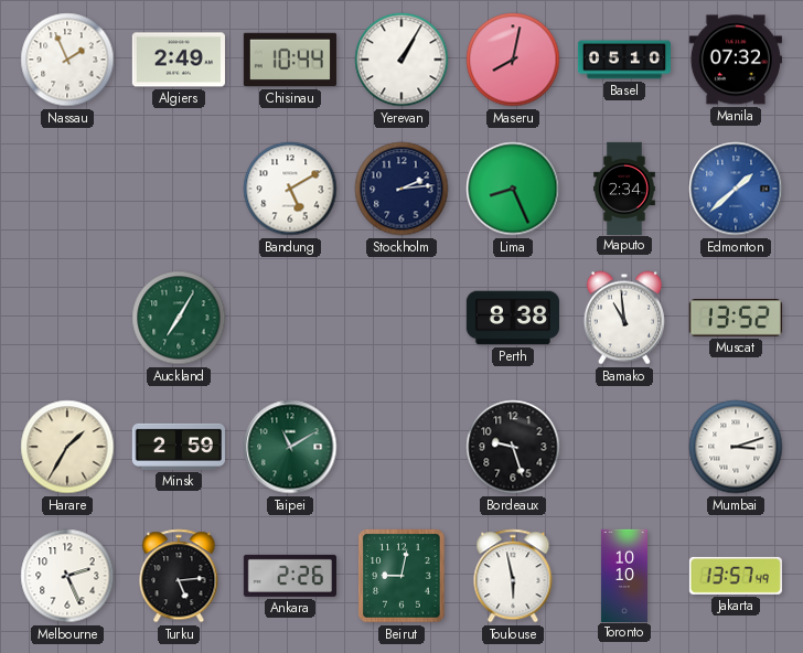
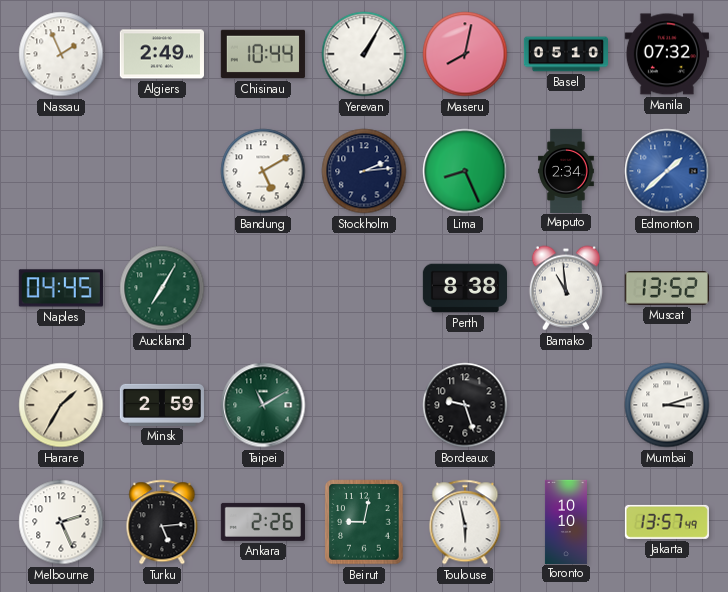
Naples: none -> 04:45 (61, 288)
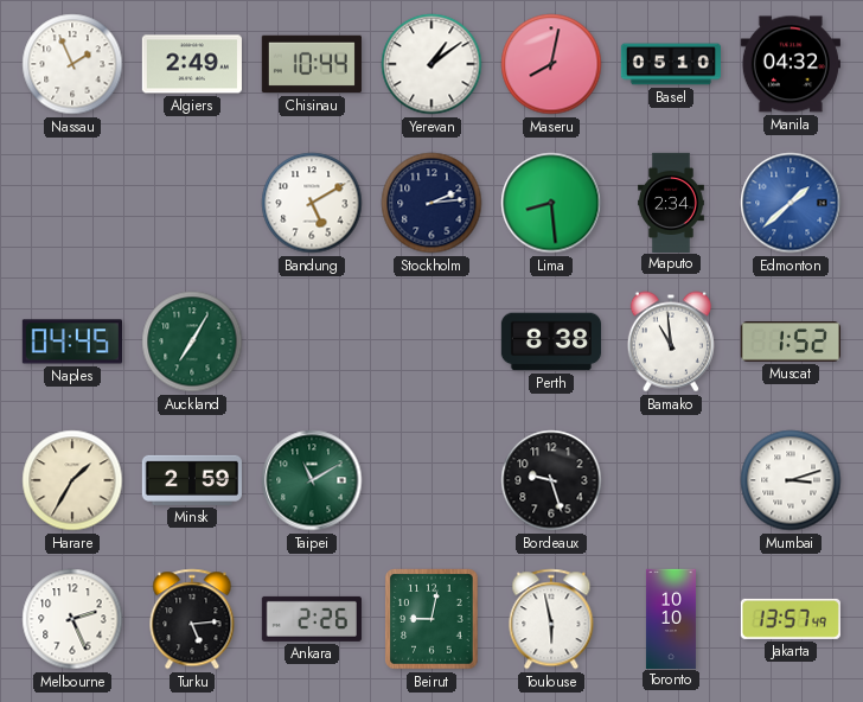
Yerevan: 1:05 -> 1:09 (431, 64)
Manila: 07:32 -> 04:32 (791, 64)
Lima: 8:26 -> 8:29 (551, 203)
Muscat: 13:52 -> 1:52 (791, 342)
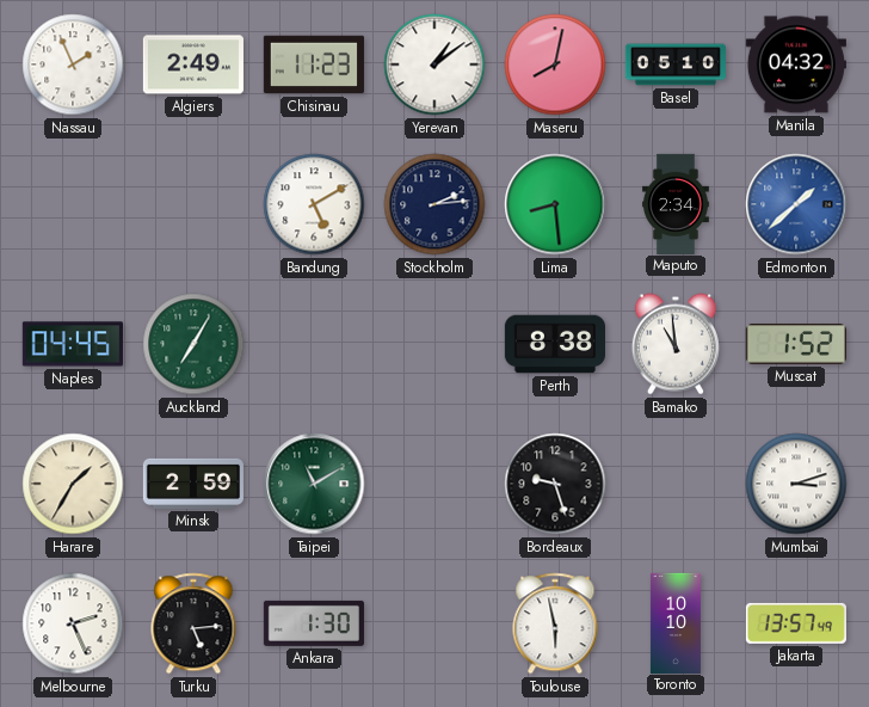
Chisinau: 10:44 -> 11:23 (314, 64)
Ankara: 2:26 -> 1:30 (314, 623)
Beirut: 9:02 -> none (431, 619)
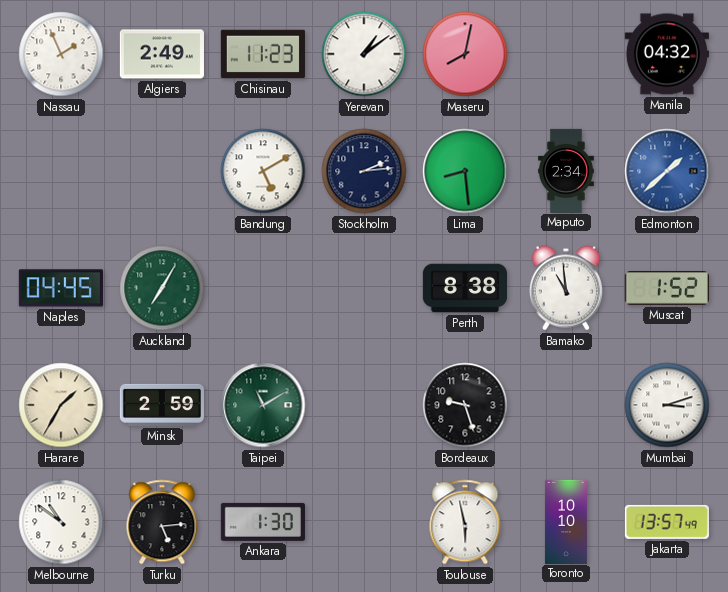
Basel: 05:10 -> none (674, 64)
Melbourne: 2:26 -> 10:51 (61, 522)
